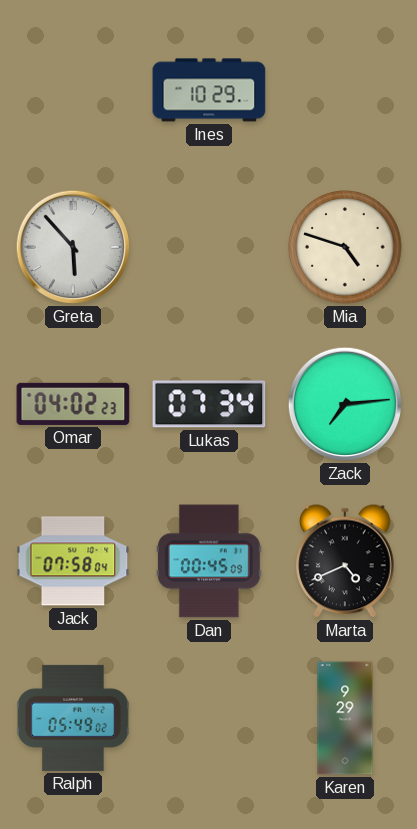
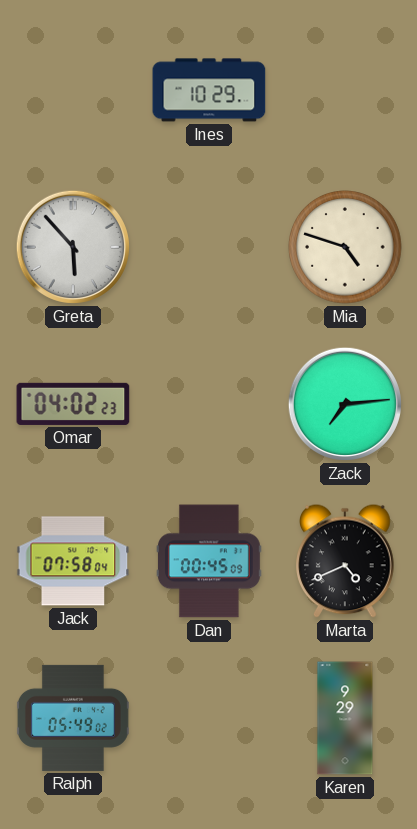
Lukas: 07:34 -> none (209, 404)
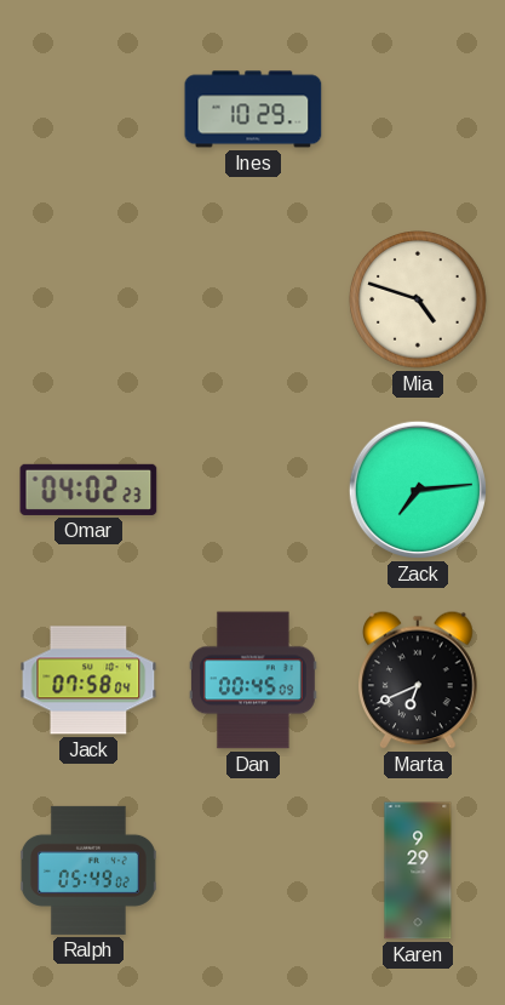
Greta: 5:53 -> none (73, 247)
Marta: 4:41 -> 6:41 (419, 680)
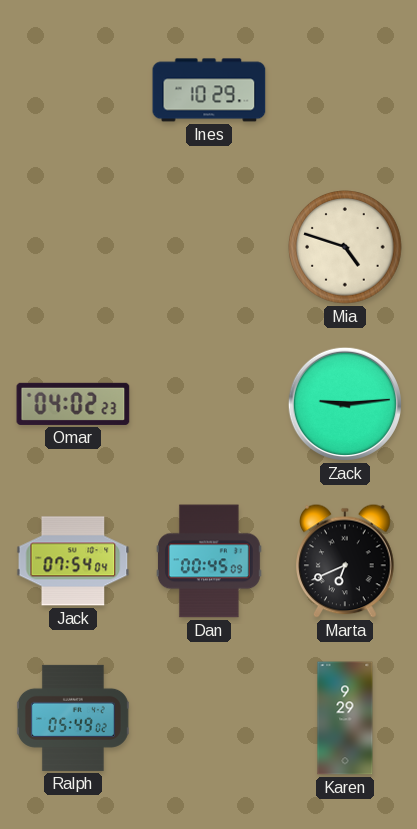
Zack: 7:14 -> 9:14 (345, 404)
Jack: 07:58 -> 07:54 (73, 561)
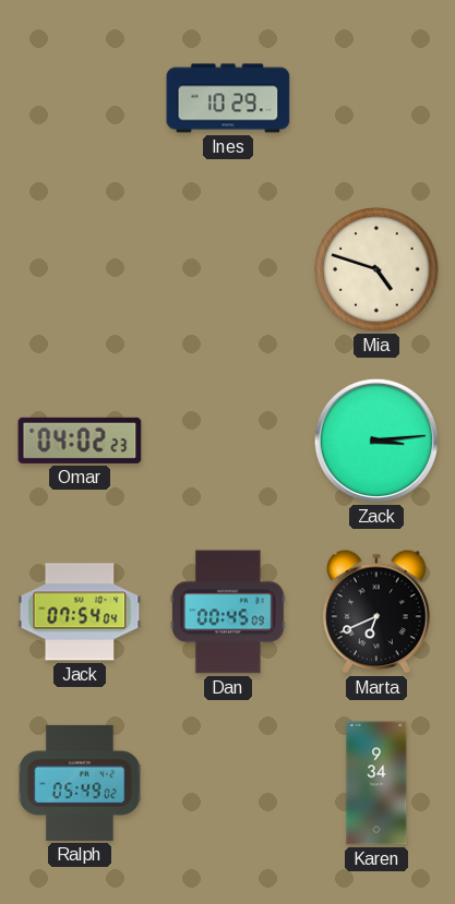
Zack: 9:14 -> 3:14 (376, 441)
Karen: 9:29 -> 9:34 (376, 783)
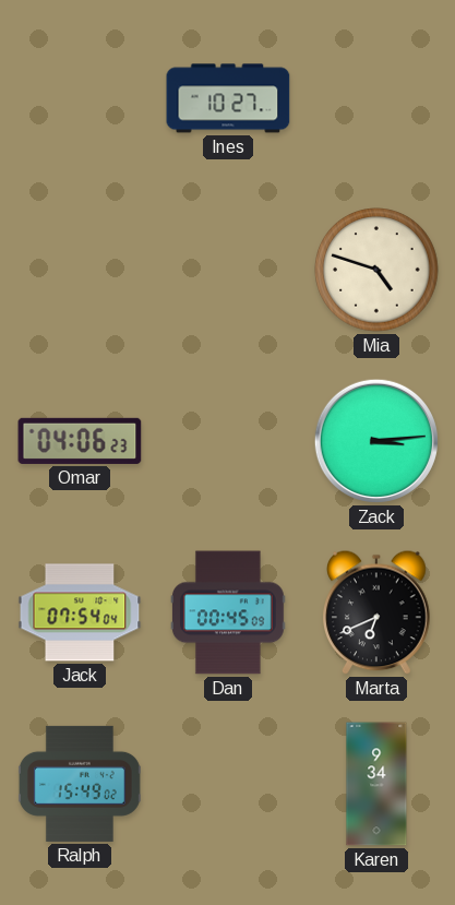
Ines: 10:29 -> 10:27 (228, 98)
Omar: 04:02 -> 04:06 (80, 441)
Ralph: 05:49 -> 15:49 (80, 784)
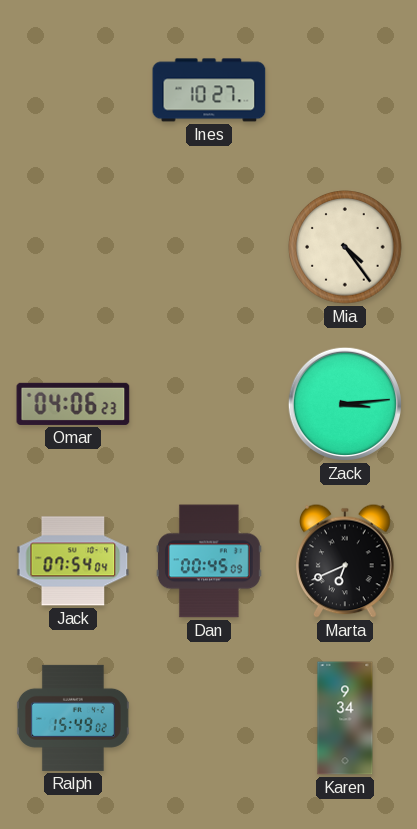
Mia: 4:48 -> 4:24 (345, 247)
